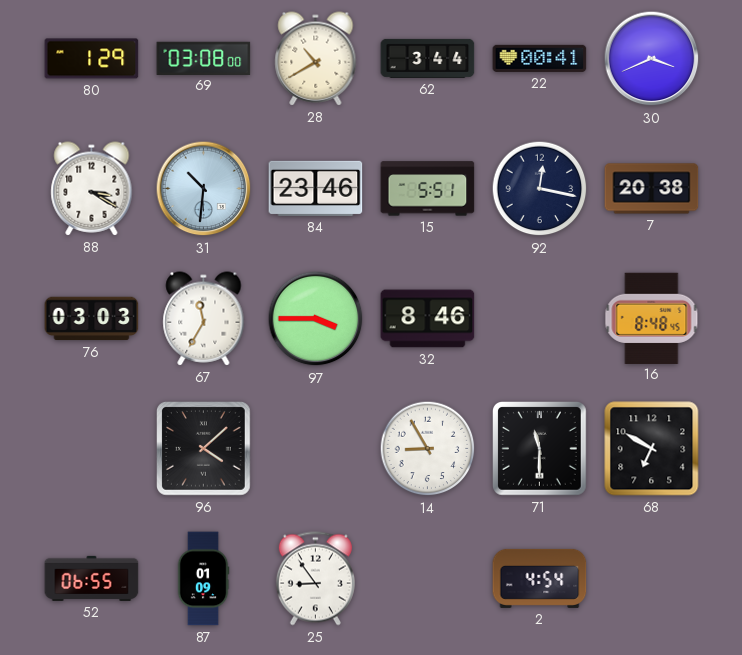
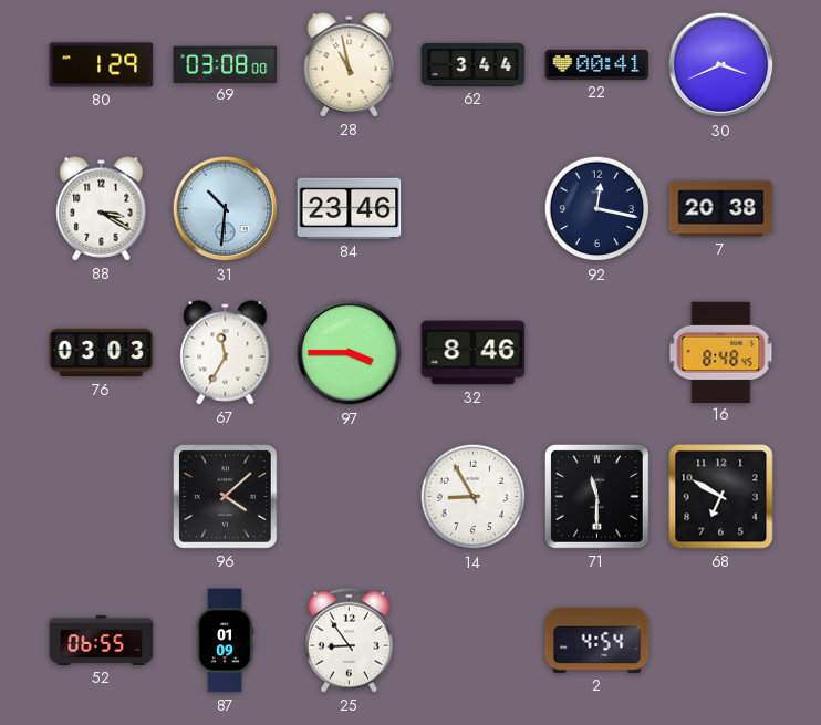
28: 10:40 -> 10:58 (350, 65)
15: 5:51 -> none (428, 189)
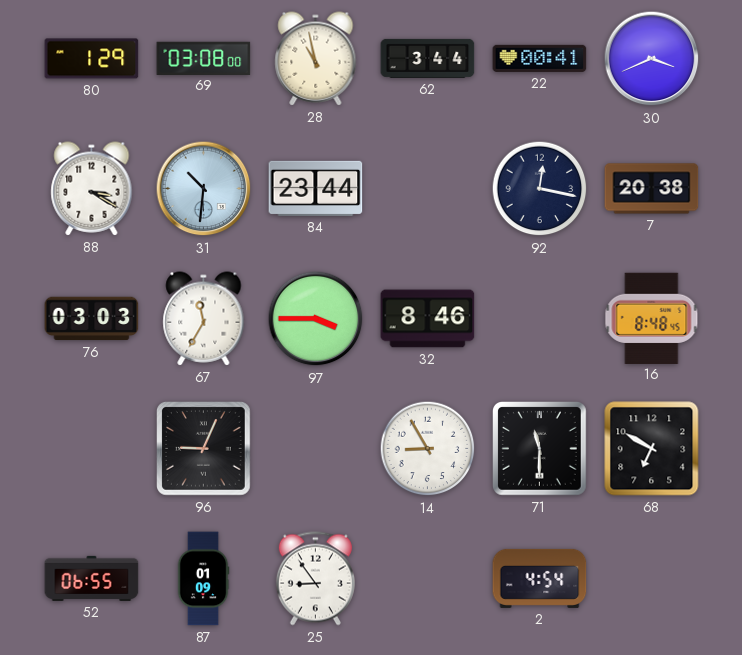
84: 23:46 -> 23:44 (316, 188)
96: 4:08 -> 9:04 (204, 449)
